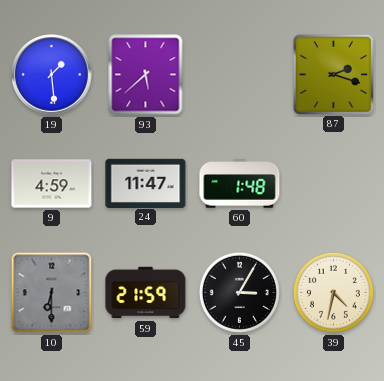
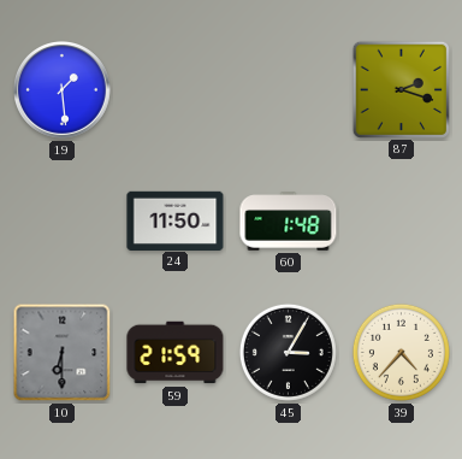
93: 5:38 -> none (146, 75)
9: 4:59 -> none (52, 184)
24: 11:47 -> 11:50 (176, 220)
39: 4:32 -> 4:37 (401, 352)
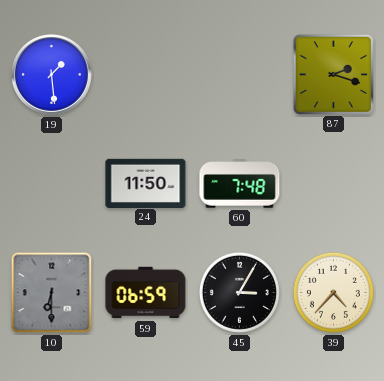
60: 1:48 -> 7:48 (240, 184)
59: 21:59 -> 06:59 (146, 293)
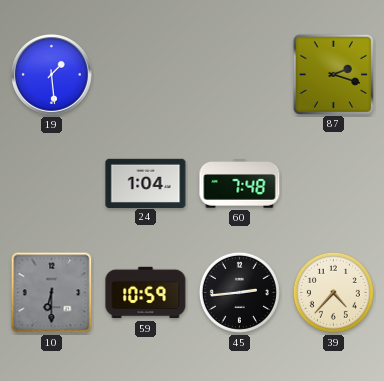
24: 11:50 -> 1:04 (146, 183)
59: 06:59 -> 10:59 (146, 293)
45: 3:05 -> 2:44 (239, 292)
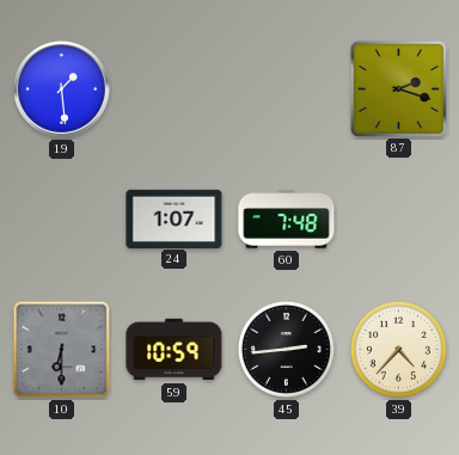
24: 1:04 -> 1:07 (175, 219)
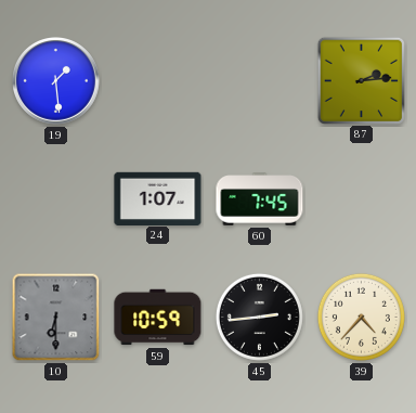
87: 2:18 -> 2:14 (361, 80)
60: 7:48 -> 7:45 (260, 199)
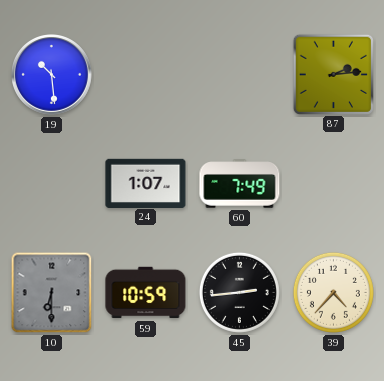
19: 1:29 -> 10:29 (52, 75)
60: 7:45 -> 7:49 (240, 184)
